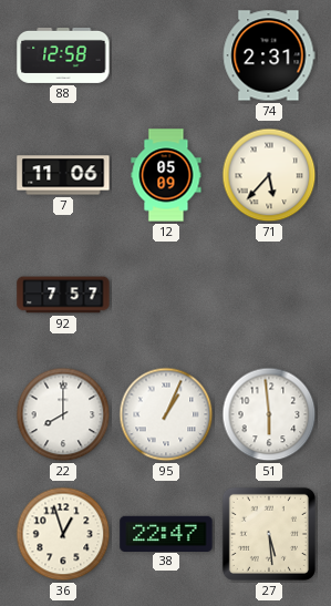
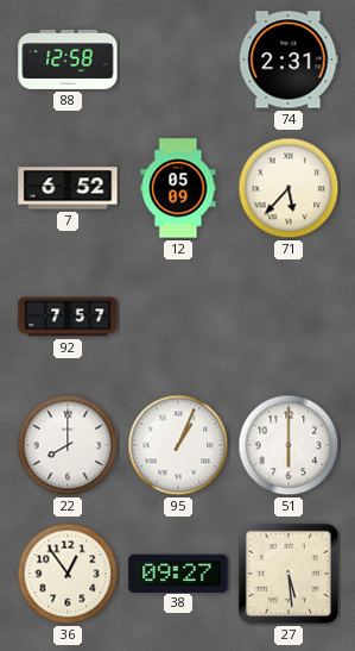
7: 11:06 -> 6:52 (68, 188)
51: 5:59 -> 6:00 (289, 445)
36: 12:57 -> 12:54 (68, 574)
38: 22:47 -> 09:27 (178, 572)
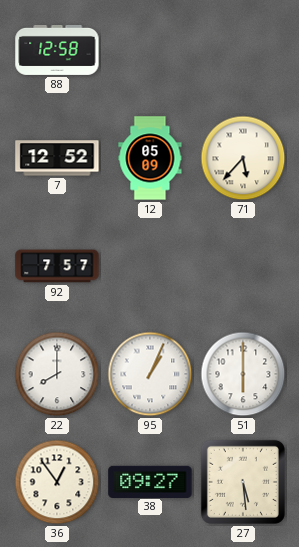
74: 2:31 -> none (289, 60)
7: 6:52 -> 12:52 (57, 158)
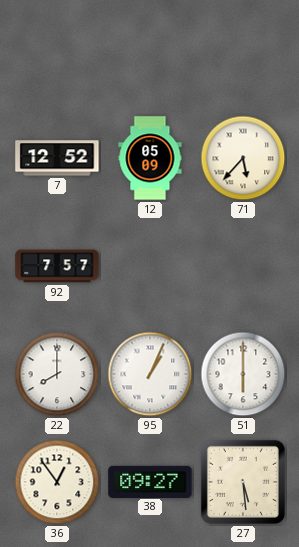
88: 12:58 -> none (57, 50)
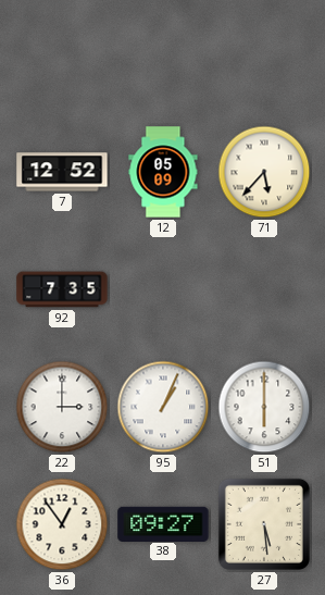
92: 7:57 -> 7:35 (62, 289)
22: 8:00 -> 3:00 (62, 407)
